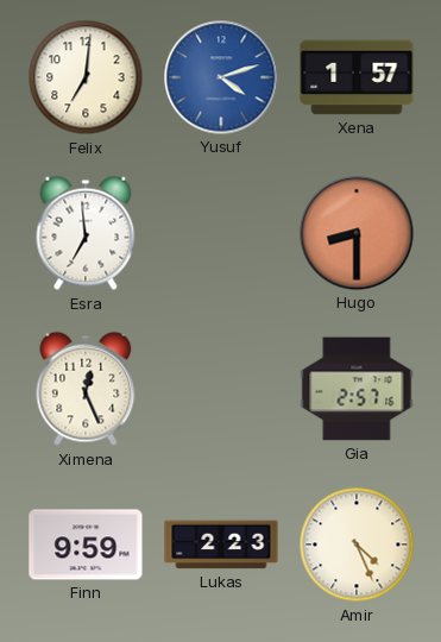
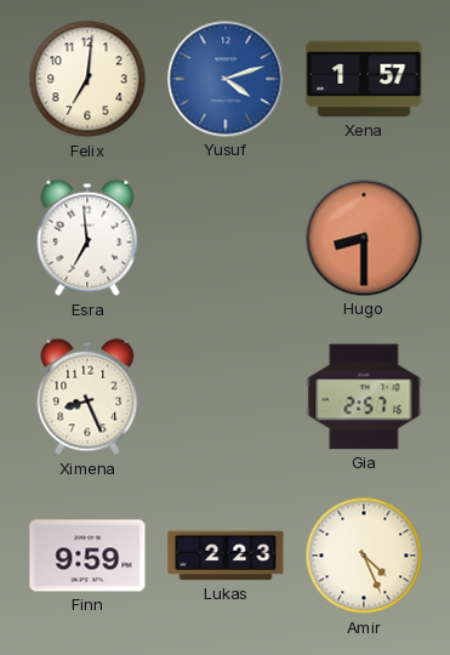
Ximena: 12:26 -> 8:26 (87, 397)
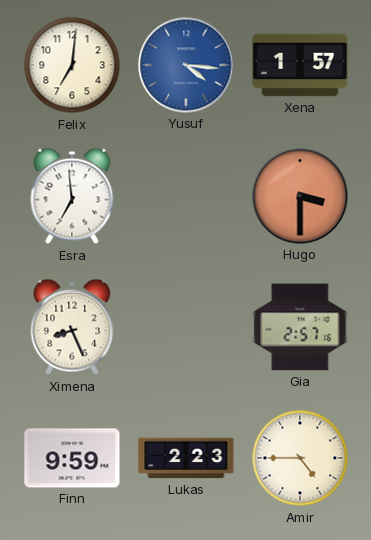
Yusuf: 4:12 -> 4:16 (186, 65)
Hugo: 8:30 -> 3:30 (300, 196)
Amir: 4:26 -> 4:45 (300, 458)
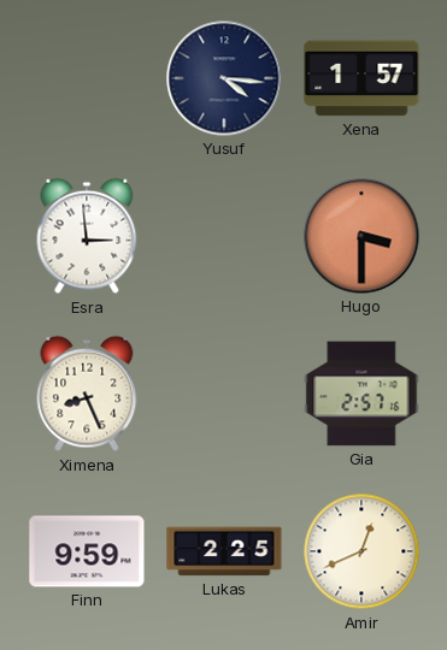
Felix: 7:01 -> none (72, 65)
Yusuf dial: blue -> navy (224, 78)
Esra: 6:59 -> 2:59 (87, 236)
Lukas: 2:23 -> 2:25 (224, 551)
Amir: 4:45 -> 12:41 (361, 551)
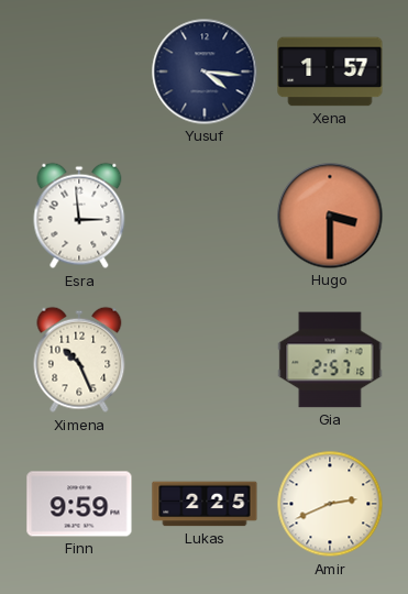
Ximena: 8:26 -> 10:26 (79, 360)
Amir: 12:41 -> 2:41 (330, 504)
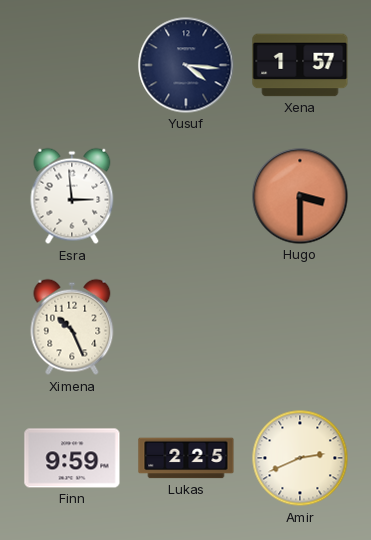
Gia: 2:57 -> none (330, 360)
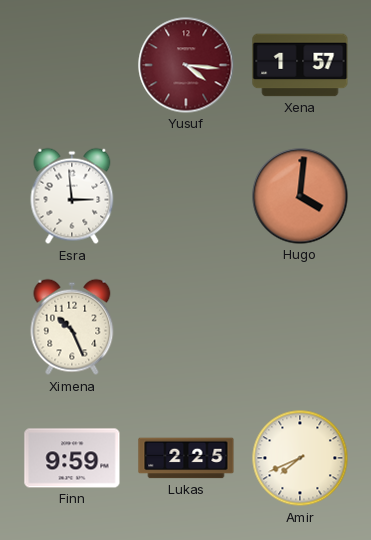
Yusuf dial: navy -> burgundy (186, 65)
Hugo: 3:30 -> 4:01 (300, 196)
Amir: 2:41 -> 7:41 (300, 458)
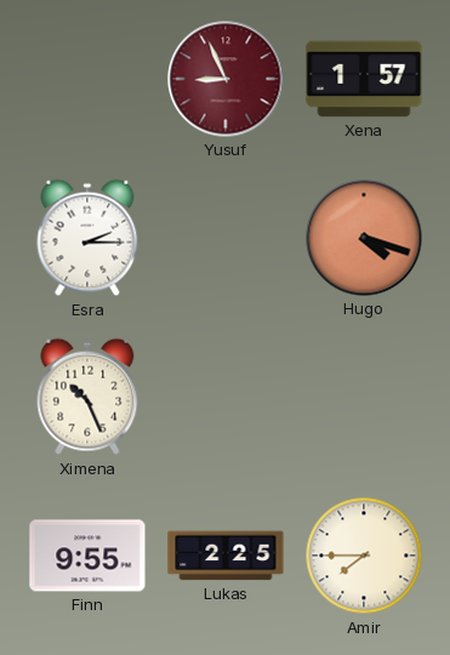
Yusuf: 4:16 -> 8:56 (226, 79)
Esra: 2:59 -> 2:15 (87, 238)
Hugo: 4:01 -> 4:18 (364, 238)
Finn: 9:59 -> 9:55 (87, 556)
Amir: 7:41 -> 7:45 (364, 556)
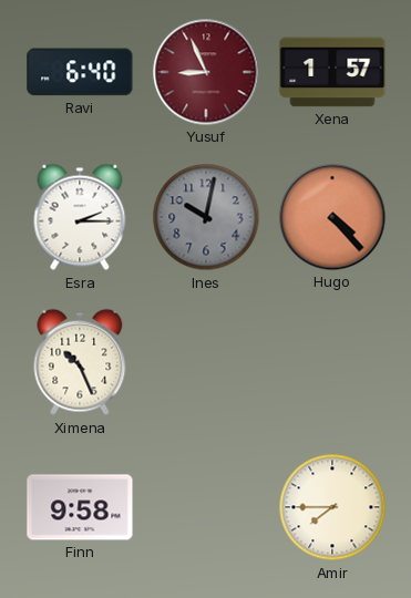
Ravi: none -> 6:40 (80, 72)
Ines: none -> 10:02 (206, 217)
Hugo: 4:18 -> 4:23 (332, 217)
Finn: 9:55 -> 9:58 (80, 507)
Lukas: 2:25 -> none (226, 556)
